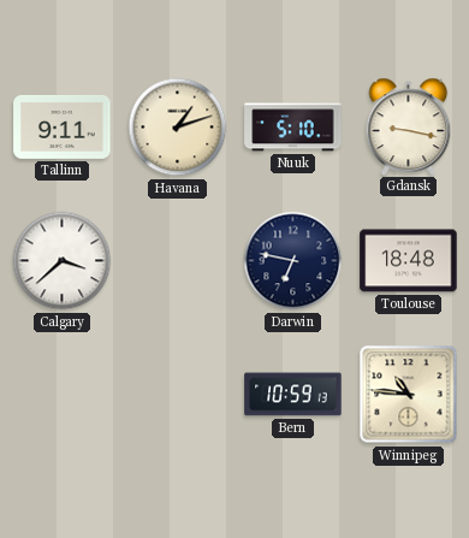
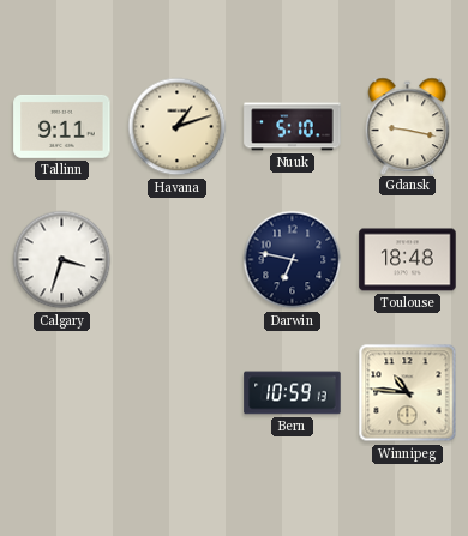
Calgary: 3:38 -> 3:33 (62, 260)
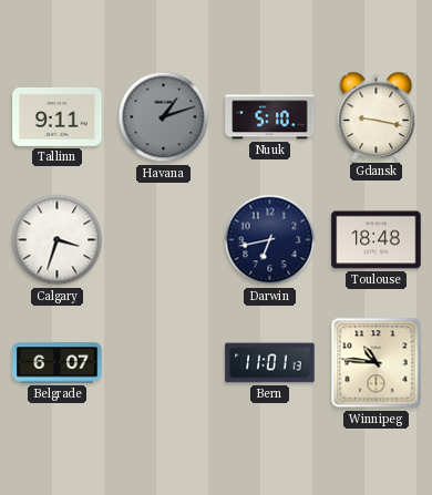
Havana dial: cream -> grey (164, 117)
Darwin: 6:47 -> 6:43 (270, 240)
Belgrade: none -> 6:07 (58, 363)
Bern: 10:59 -> 11:01 (270, 363)
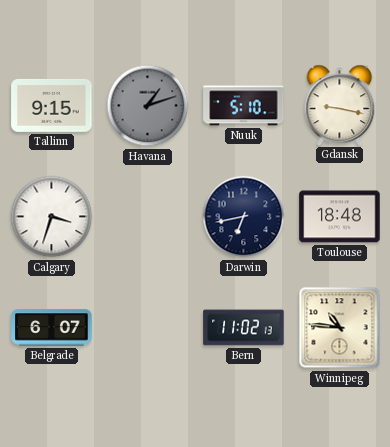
Tallinn: 9:11 -> 9:15 (52, 105)
Bern: 11:01 -> 11:02 (244, 328)
